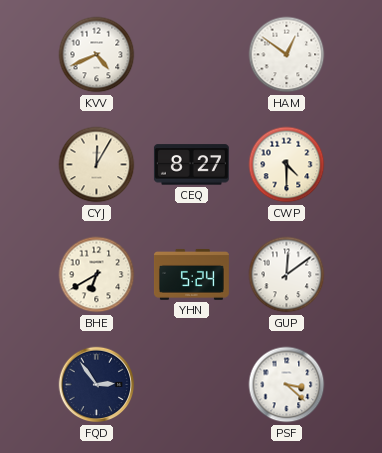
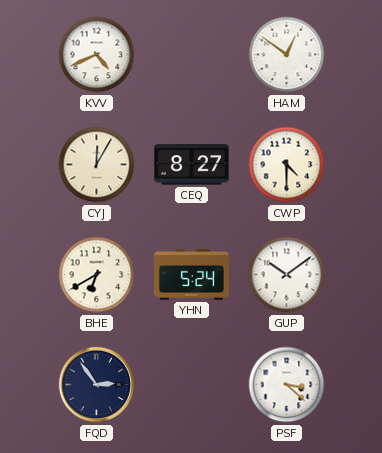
GUP: 12:09 -> 10:09 (287, 275)
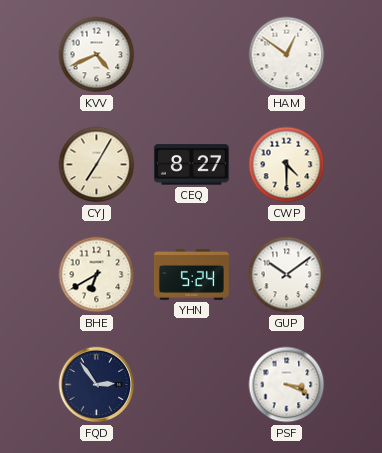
CYJ: 12:05 -> 7:05 (97, 165)
PSF: 3:22 -> 3:19 (287, 385)
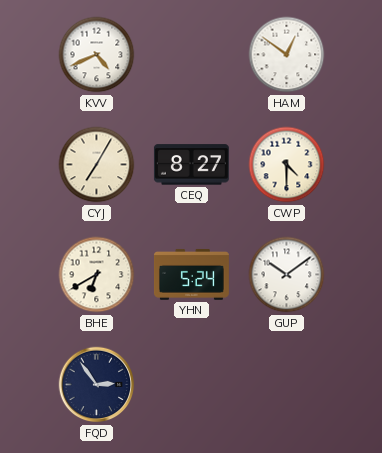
PSF: 3:19 -> none (287, 385)
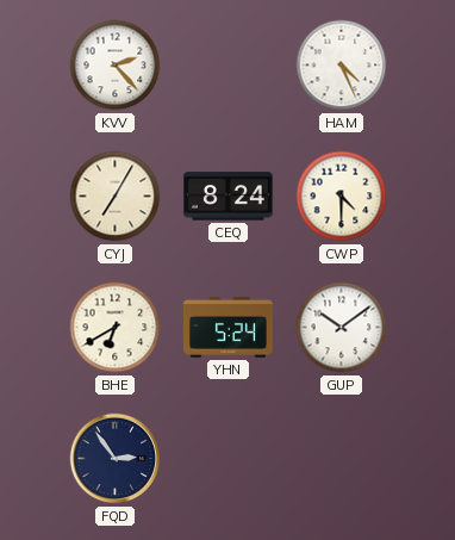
KVV: 4:41 -> 2:23 (116, 66)
HAM: 12:51 -> 4:26 (342, 66)
CEQ: 8:27 -> 8:24 (227, 197)
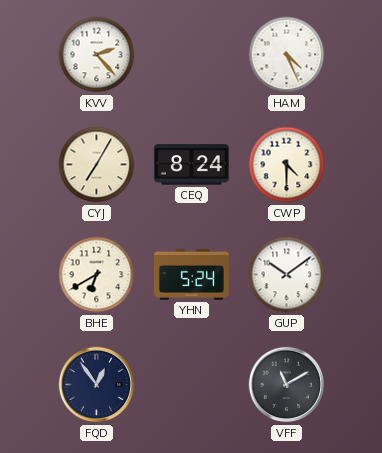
FQD: 2:54 -> 12:54 (97, 385)
VFF: none -> 11:10 (287, 385)
